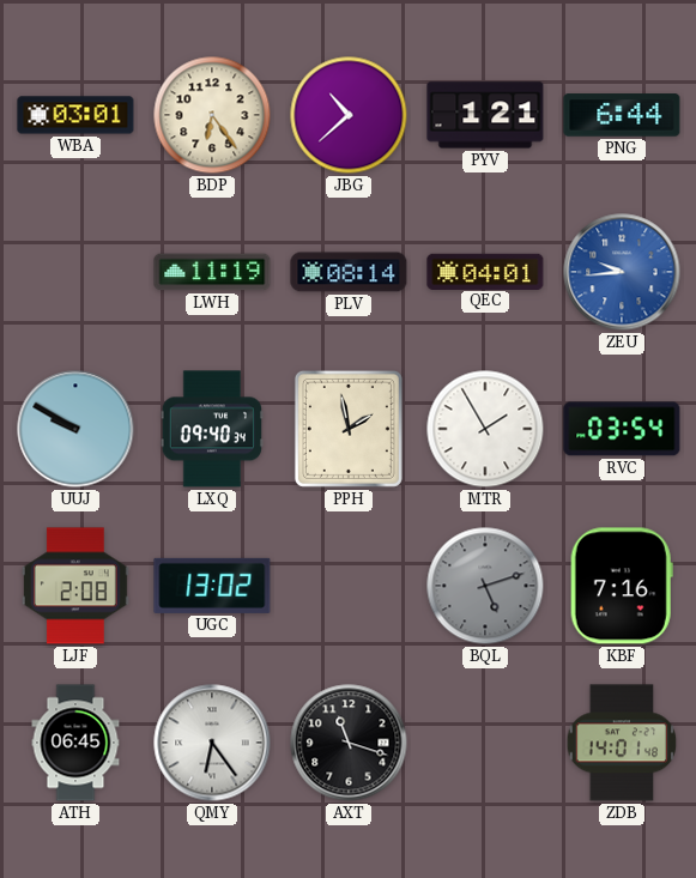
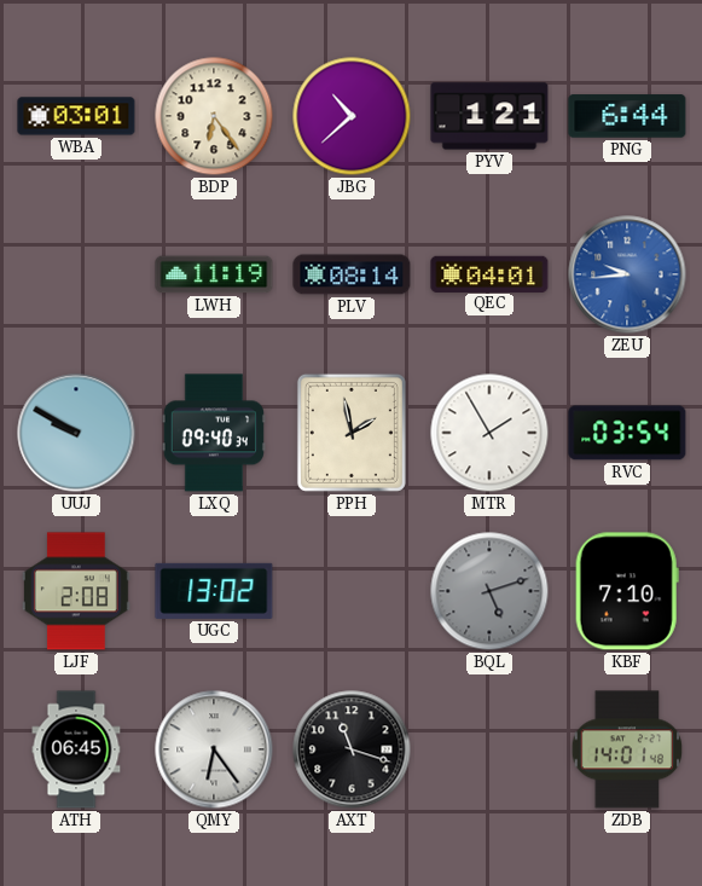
KBF: 7:16 -> 7:10 (627, 591)
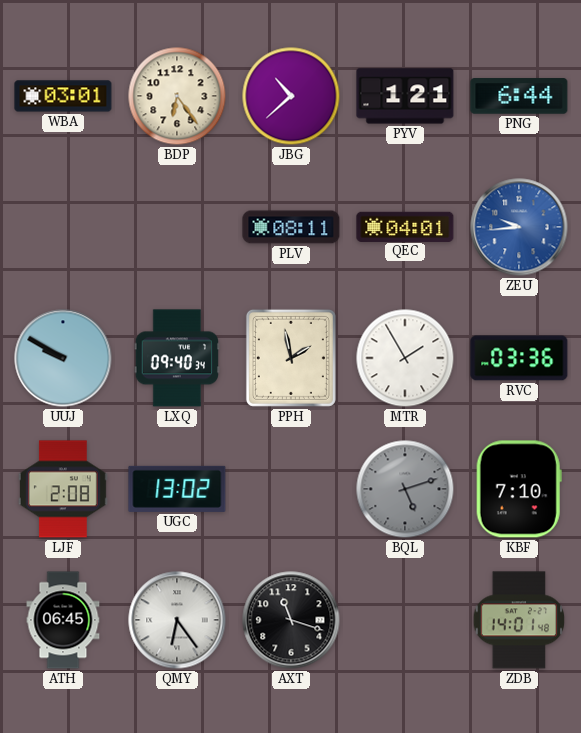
LWH: 11:19 -> none (214, 274)
PLV: 08:14 -> 08:11 (291, 227)
RVC: 03:54 -> 03:36 (519, 358)
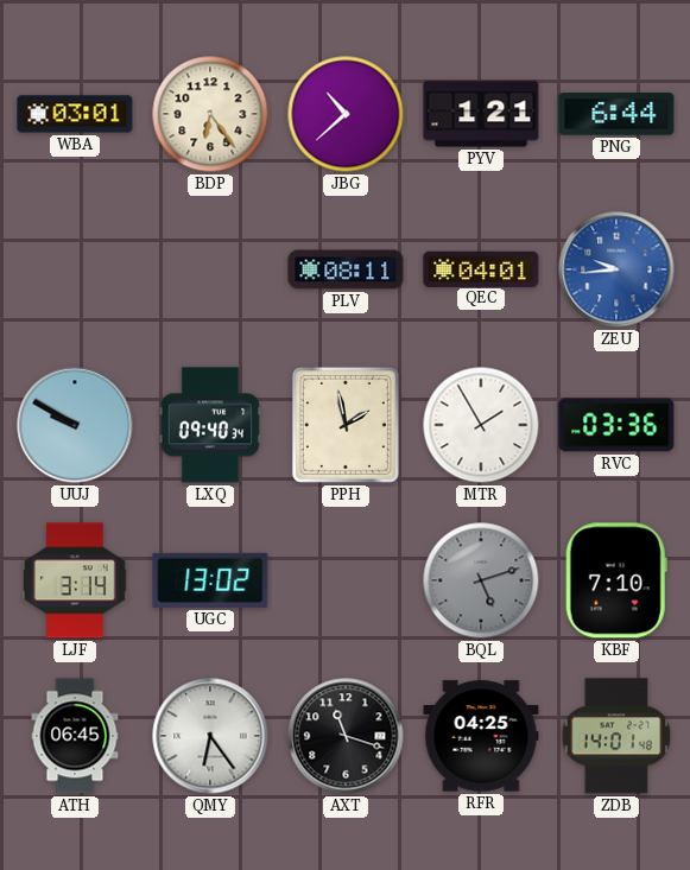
LJF: 2:08 -> 3:14 (75, 580)
RFR: none -> 04:25 (481, 736)
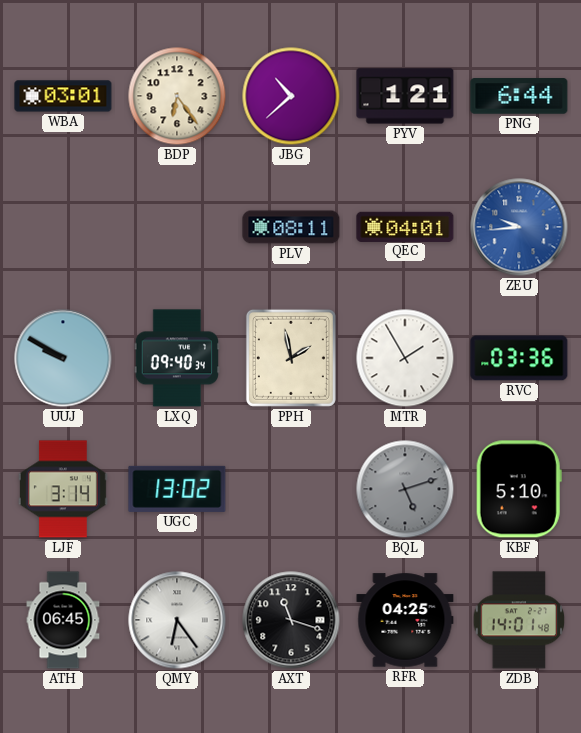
KBF: 7:10 -> 5:10 (519, 489)
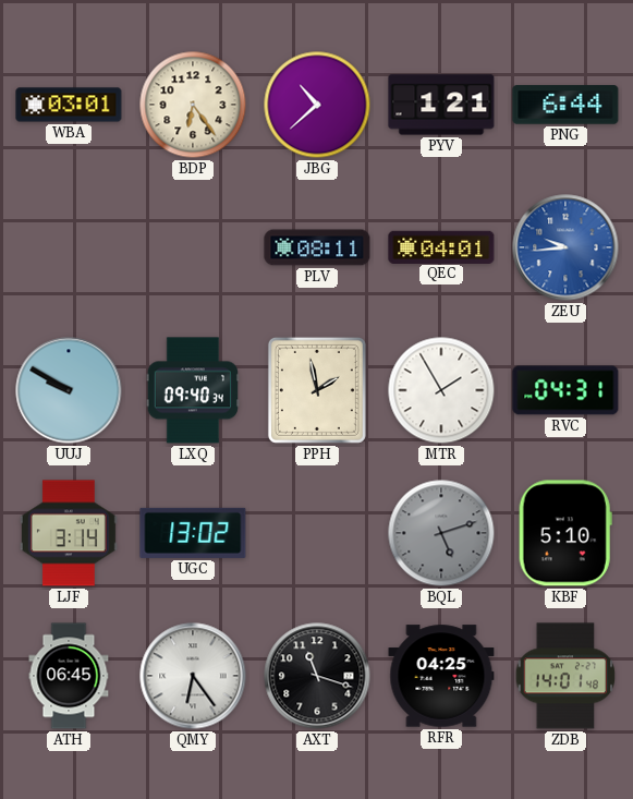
RVC: 03:36 -> 04:31 (565, 390)
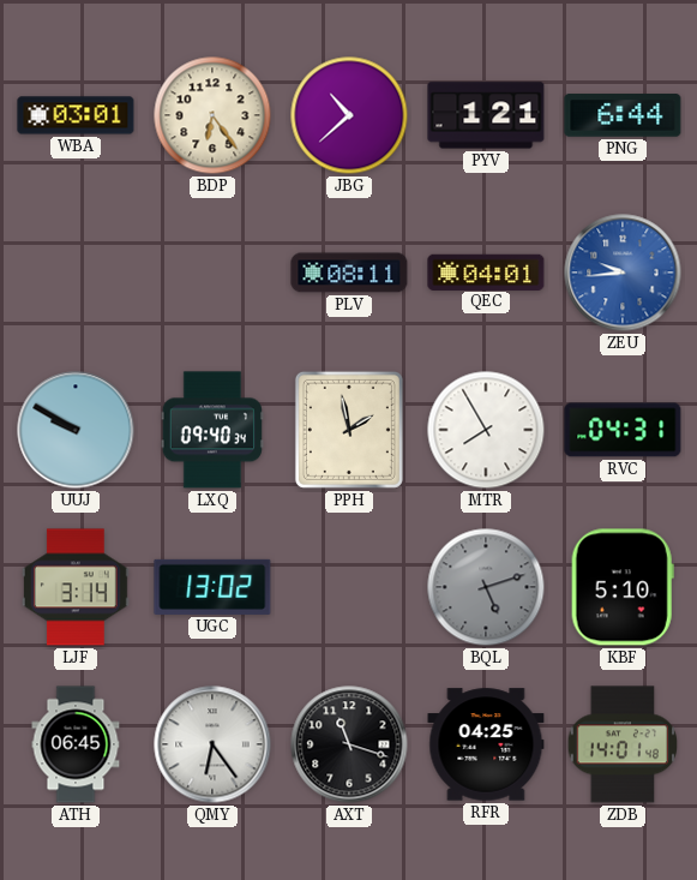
MTR: 1:55 -> 7:55 (486, 430)
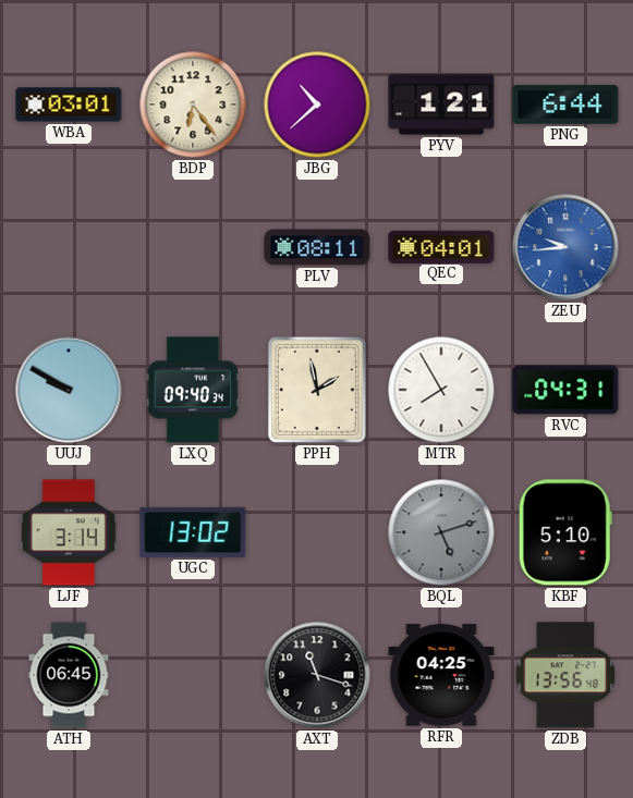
QMY: 6:24 -> none (212, 744)
ZDB: 14:01 -> 13:56 (565, 675)
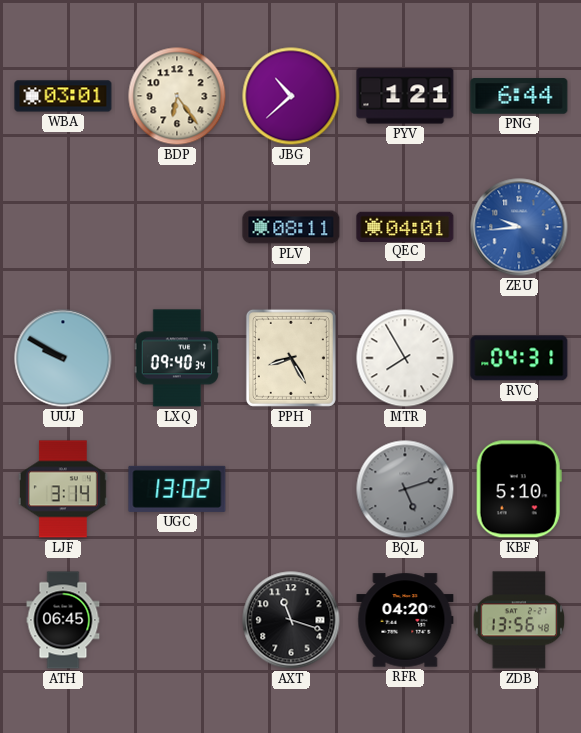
PPH: 1:58 -> 8:25 (291, 358)
RFR: 04:25 -> 04:20 (405, 620)
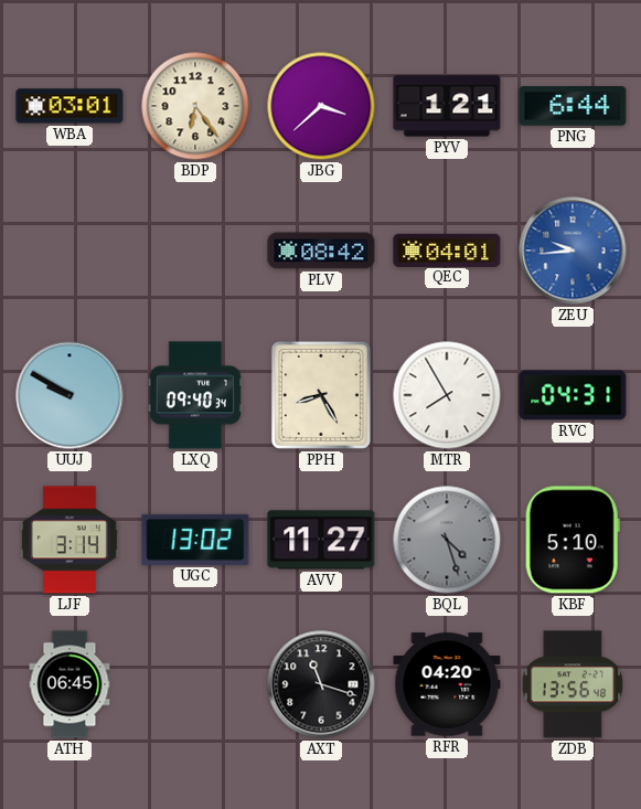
JBG: 10:38 -> 3:38 (321, 106)
PLV: 08:11 -> 08:42 (321, 251)
AVV: none -> 11:27 (321, 540)
BQL: 5:12 -> 4:27 (447, 540)
